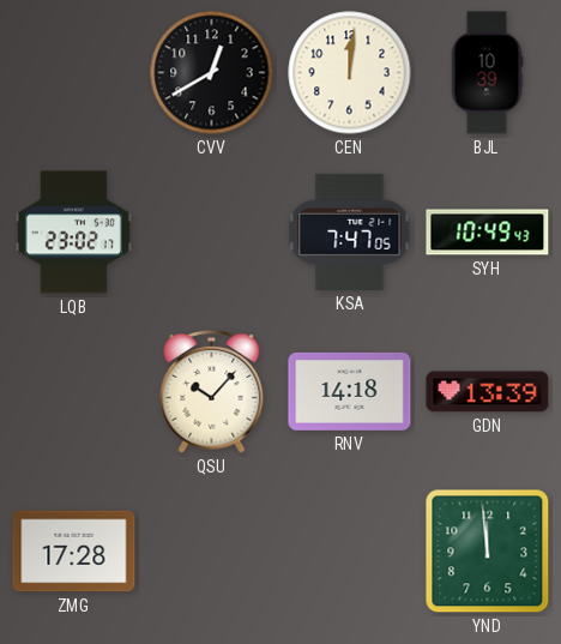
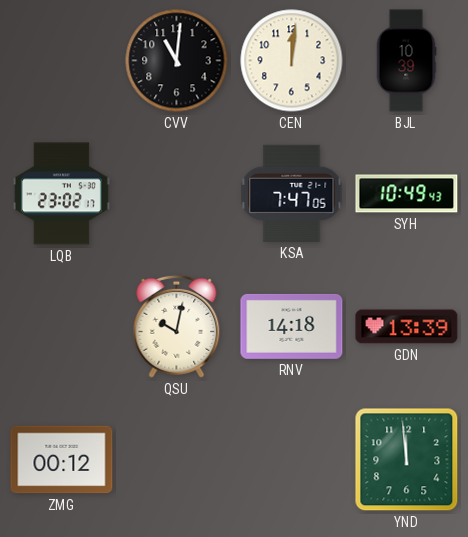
CVV: 12:40 -> 11:01 (177, 61)
QSU: 10:07 -> 10:02 (177, 326)
ZMG: 17:28 -> 00:12 (62, 460)
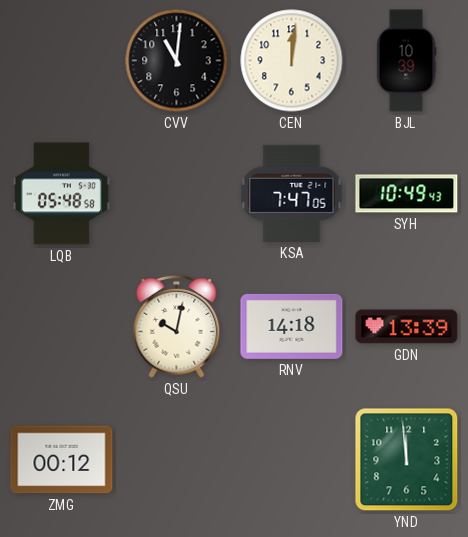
LQB: 23:02 -> 05:48 (61, 194)
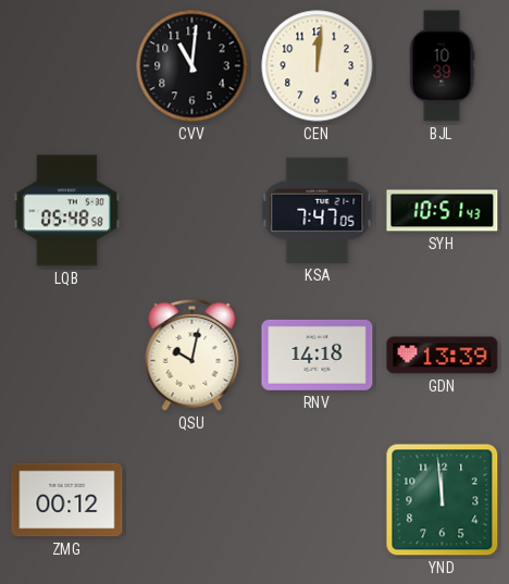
SYH: 10:49 -> 10:51 (443, 211)
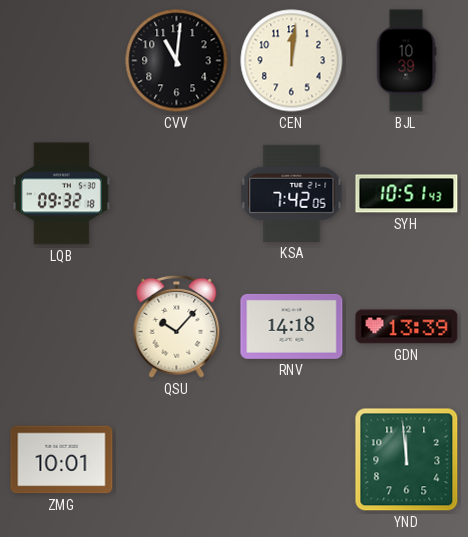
LQB: 05:48 -> 09:32 (61, 194)
KSA: 7:47 -> 7:42 (292, 193)
QSU: 10:02 -> 10:07 (177, 326)
ZMG: 00:12 -> 10:01 (62, 460)
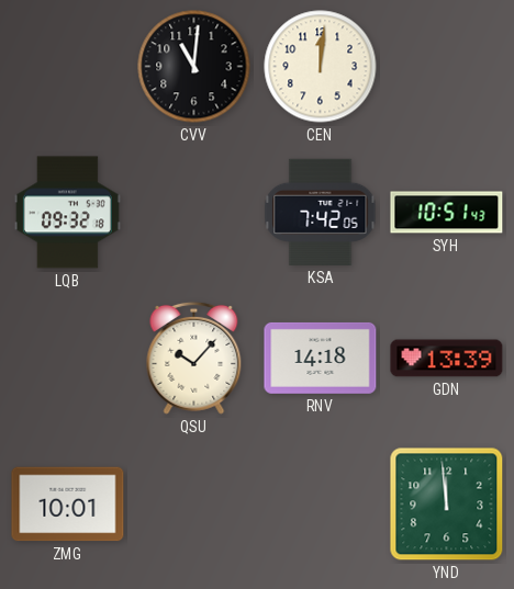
BJL: 10:39 -> none (406, 61)
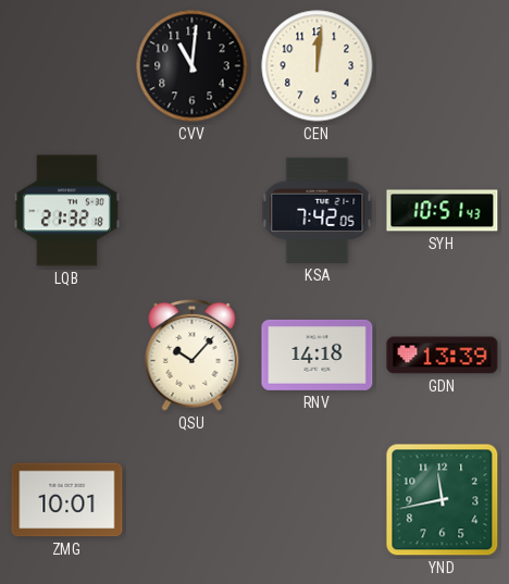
LQB: 09:32 -> 21:32 (66, 211)
YND: 11:59 -> 11:43 (443, 500)
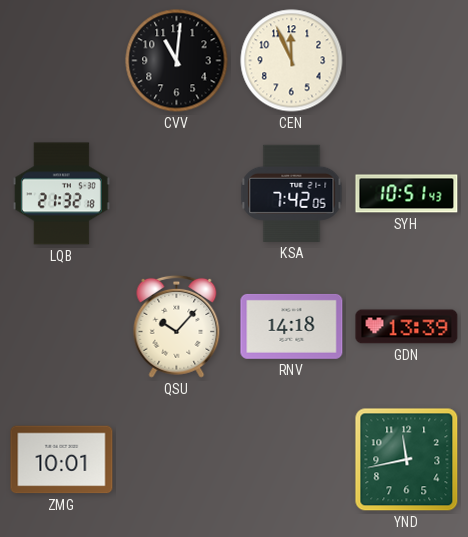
CEN: 12:01 -> 11:56 (292, 61)
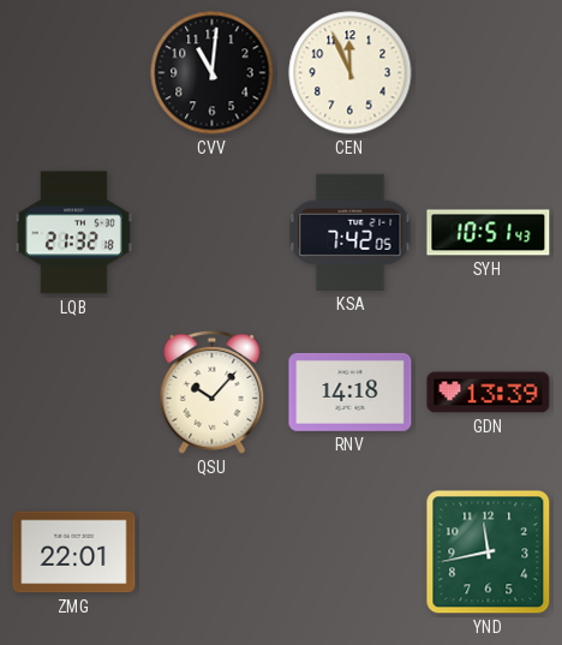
ZMG: 10:01 -> 22:01 (74, 553)
